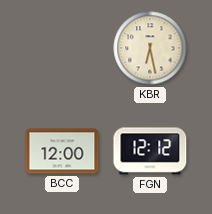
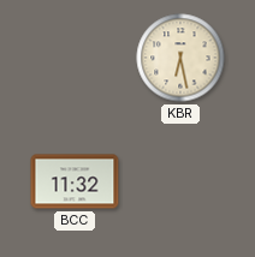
BCC: 12:00 -> 11:32 (75, 181)
FGN: 12:12 -> none (150, 151)
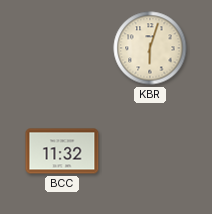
KBR: 6:28 -> 6:03 (150, 48)
